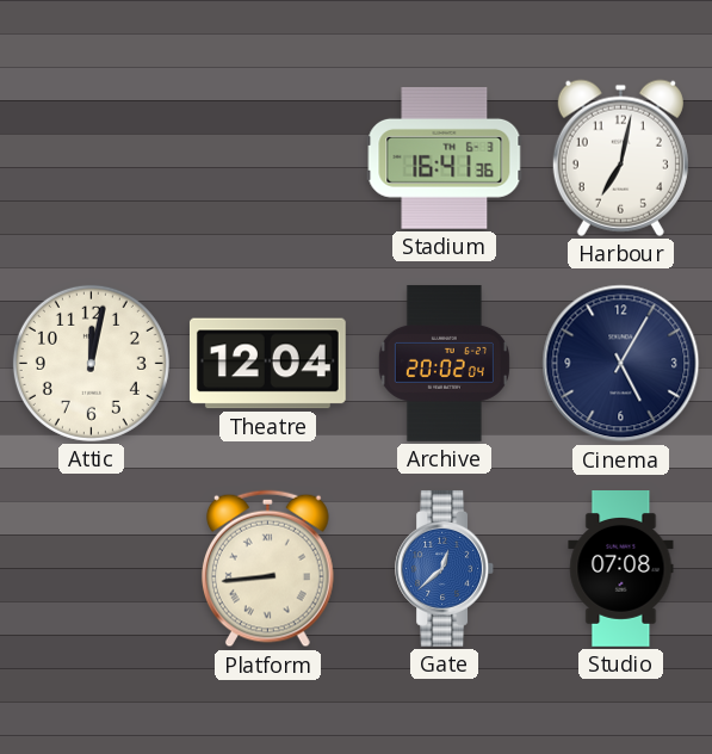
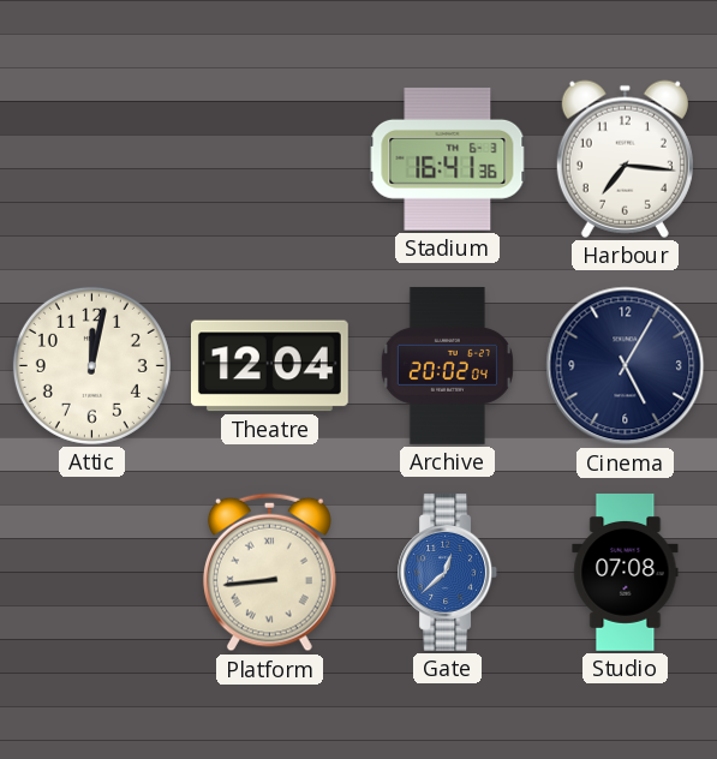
Harbour: 7:02 -> 7:16 (625, 159)
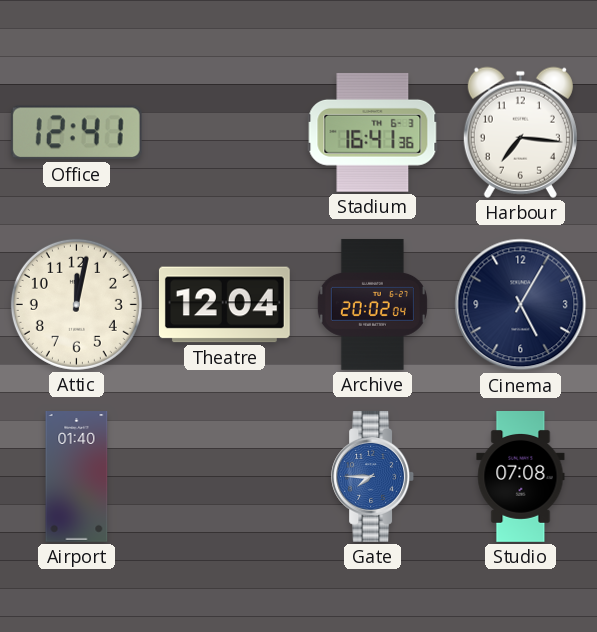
Office: none -> 12:41 (76, 133)
Airport: none -> 01:40 (77, 477)
Platform: 8:44 -> none (269, 573)
Gate: 12:38 -> 7:45 (373, 476)
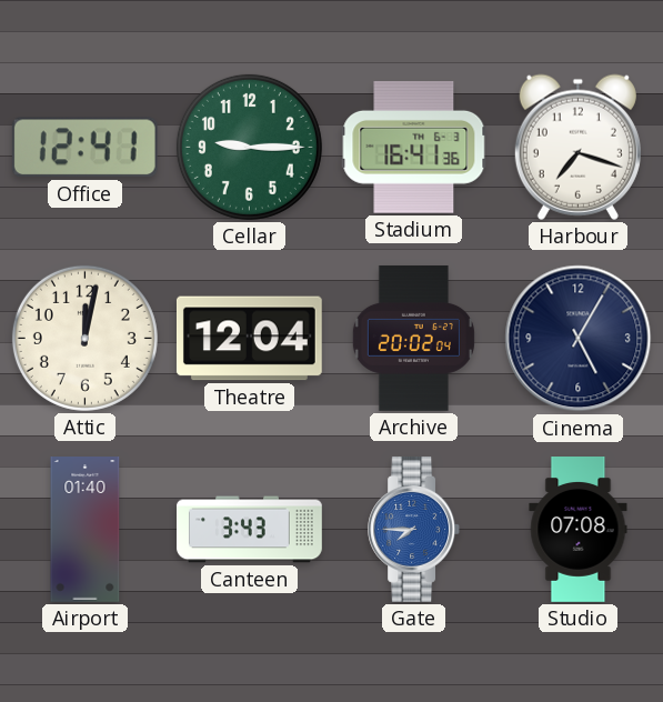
Cellar: none -> 9:15 (249, 147)
Harbour: 7:16 -> 7:18 (577, 147)
Canteen: none -> 3:43 (250, 530)
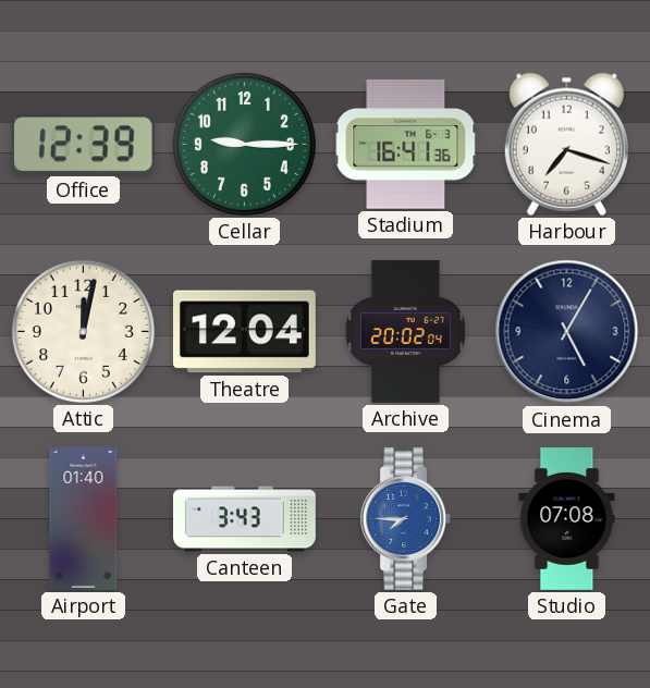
Office: 12:41 -> 12:39 (83, 145)
